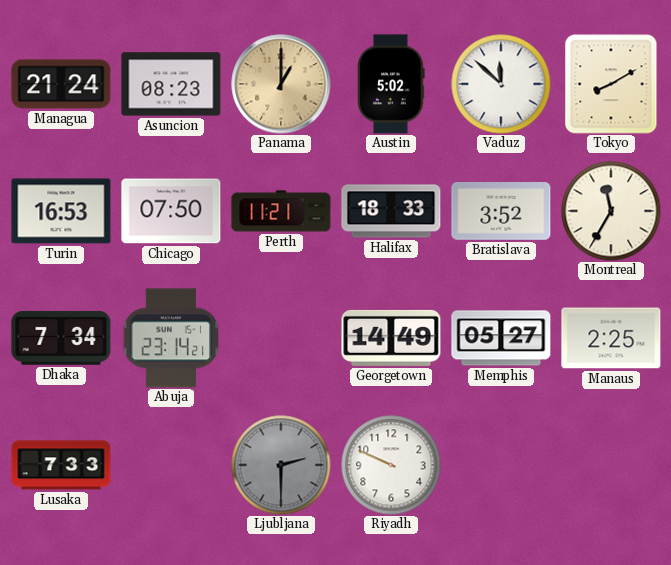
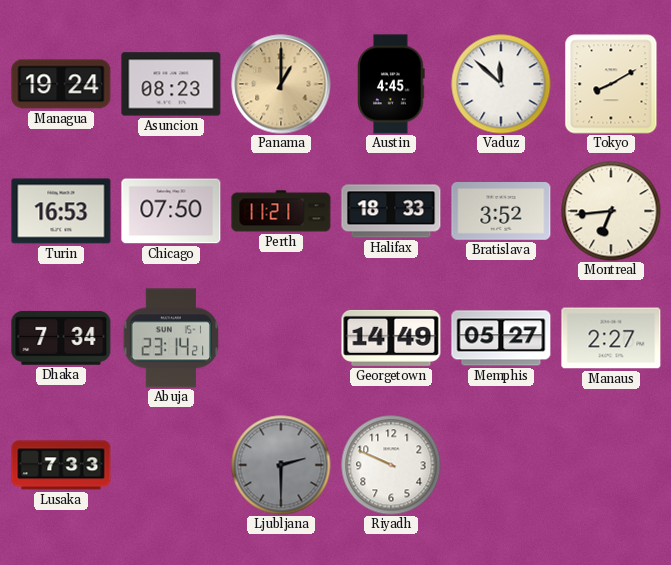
Managua: 21:24 -> 19:24 (61, 84)
Austin: 5:02 -> 4:45 (391, 84)
Montreal: 11:35 -> 6:44 (611, 211)
Manaus: 2:25 -> 2:27 (611, 338)
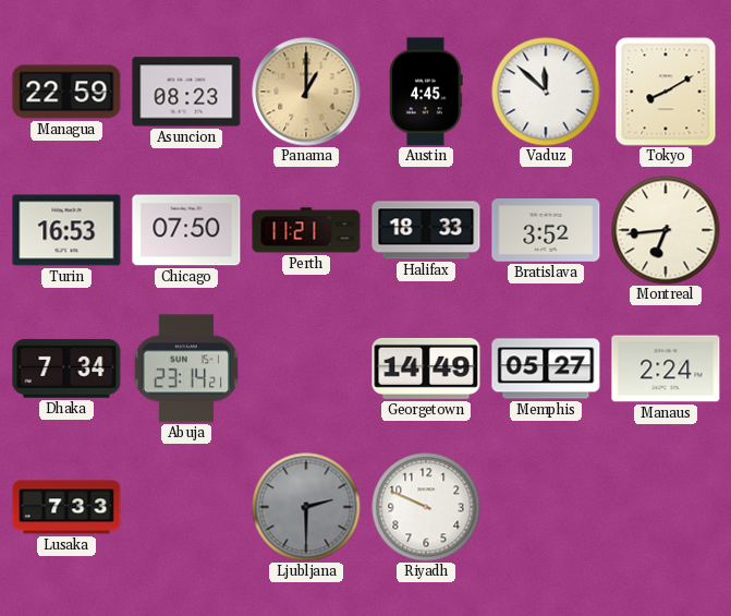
Managua: 19:24 -> 22:59 (66, 92)
Manaus: 2:27 -> 2:24 (666, 369)
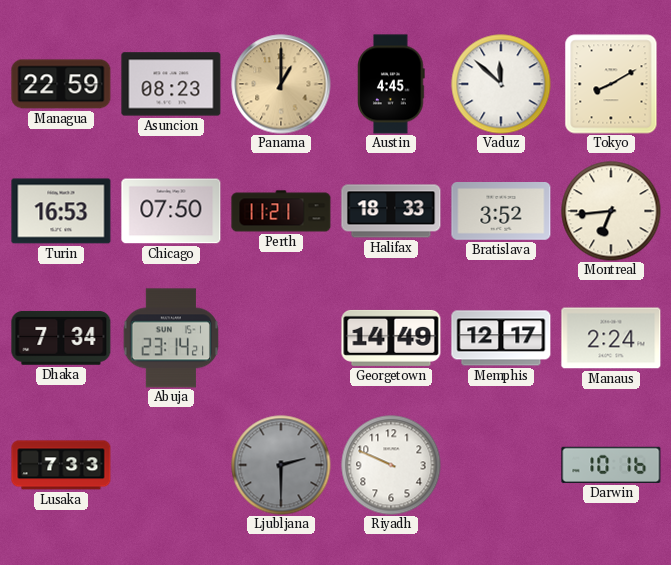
Memphis: 05:27 -> 12:17 (501, 338)
Darwin: none -> 10:16 (611, 465)
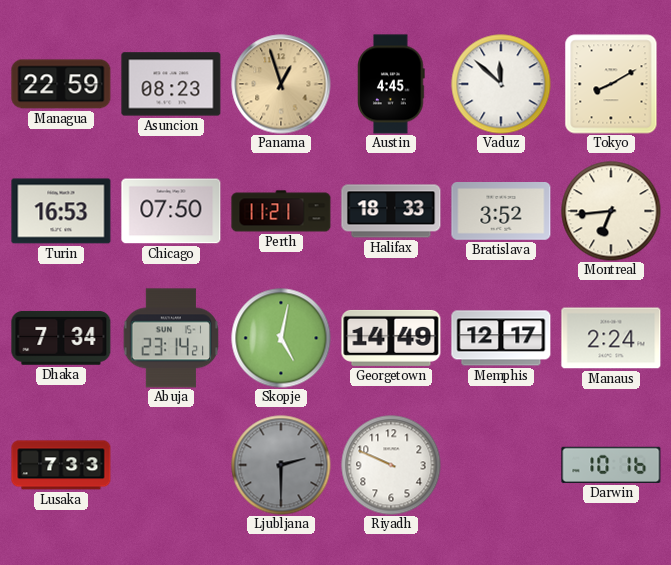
Panama: 1:00 -> 12:57 (281, 84)
Skopje: none -> 5:02 (281, 338)
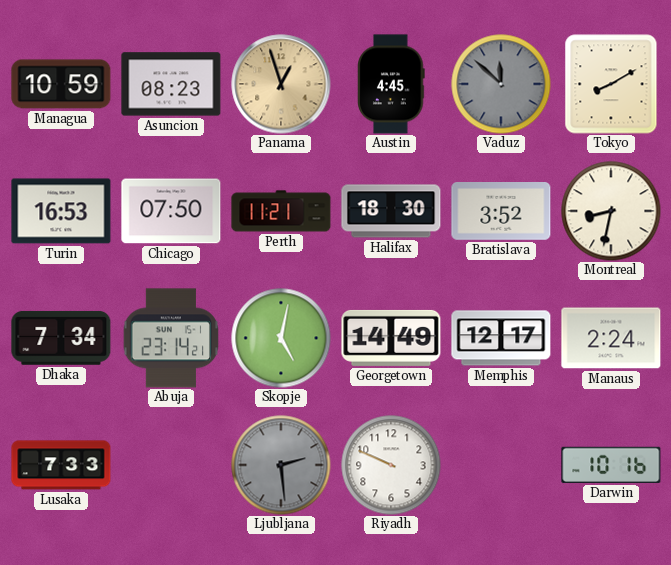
Managua: 22:59 -> 10:59 (61, 84)
Vaduz dial: white -> grey (501, 84)
Halifax: 18:33 -> 18:30 (391, 211)
Montreal: 6:44 -> 8:32 (611, 211)
Ljubljana: 2:30 -> 2:29 (281, 465)
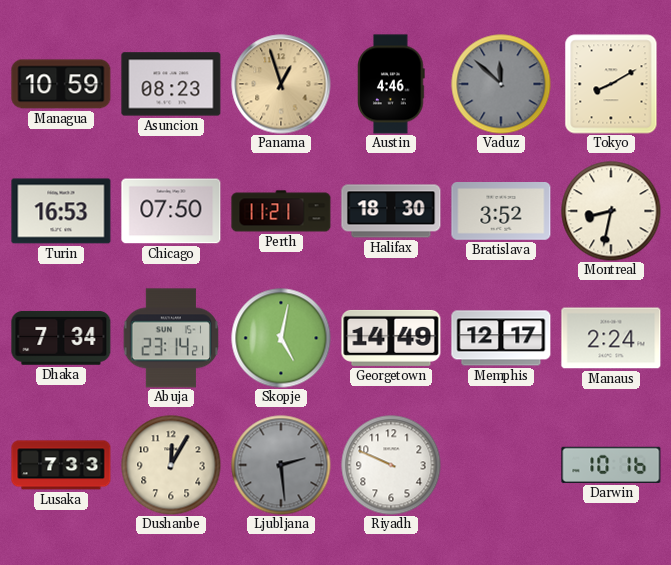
Austin: 4:45 -> 4:46 (391, 84)
Dushanbe: none -> 12:05 (171, 465)
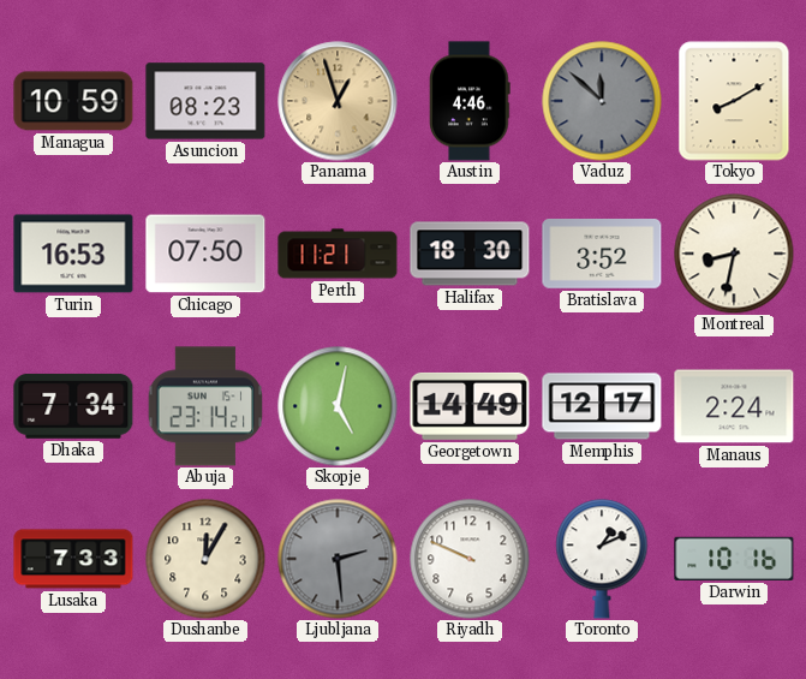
Toronto: none -> 1:11 (602, 559)
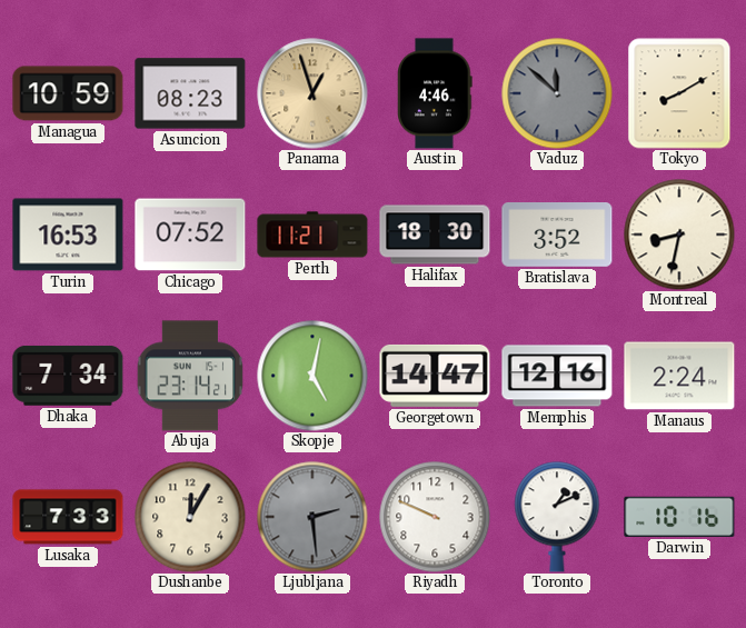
Chicago: 07:50 -> 07:52 (190, 235)
Georgetown: 14:49 -> 14:47 (435, 376)
Memphis: 12:17 -> 12:16 (557, 376)
